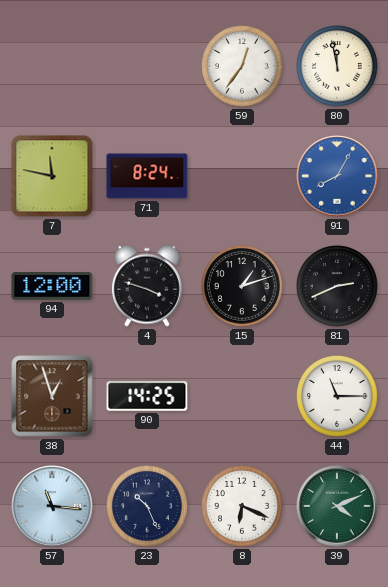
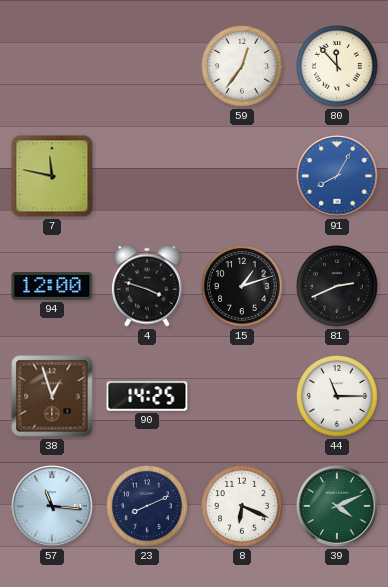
80: 11:58 -> 11:53 (338, 67)
71: 8:24 -> none (147, 176)
23: 10:26 -> 8:11 (148, 507)
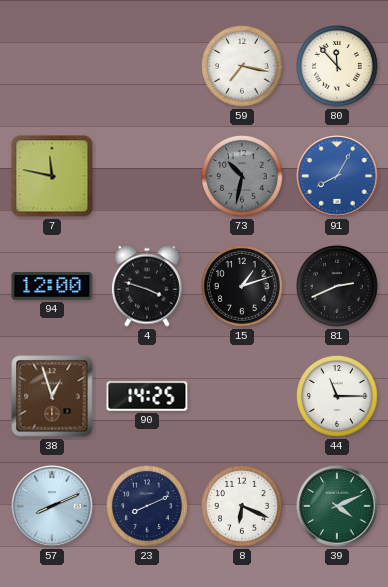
59: 12:36 -> 7:17 (243, 67)
73: none -> 10:32 (243, 177)
57: 11:16 -> 8:11 (52, 506)
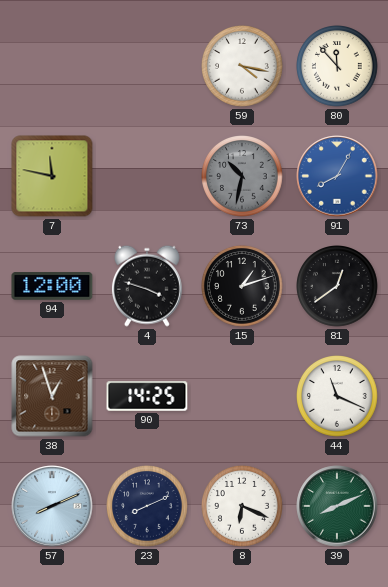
59: 7:17 -> 4:17 (243, 67)
81: 2:41 -> 12:39 (338, 287)
44: 11:15 -> 11:19 (338, 397)
39: 4:11 -> 8:11 (337, 506)
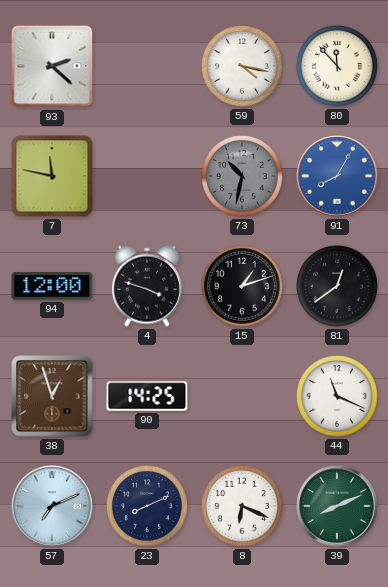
93: none -> 2:22 (52, 66)
57: 8:11 -> 7:11 (52, 506)
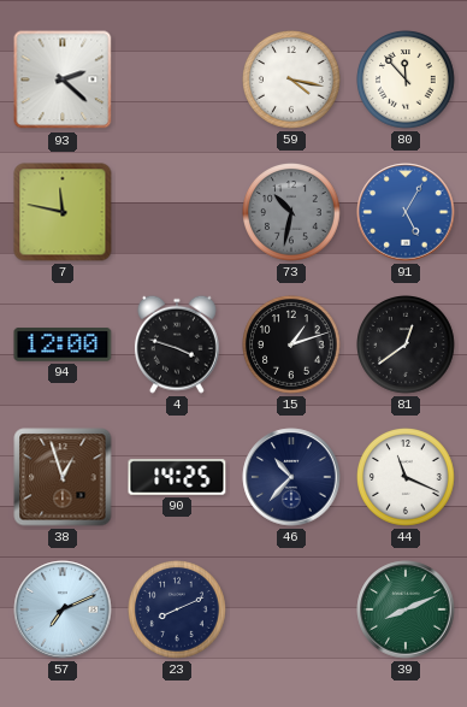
91: 8:05 -> 5:05 (406, 212)
46: none -> 10:37 (291, 477)
8: 6:19 -> none (243, 507)
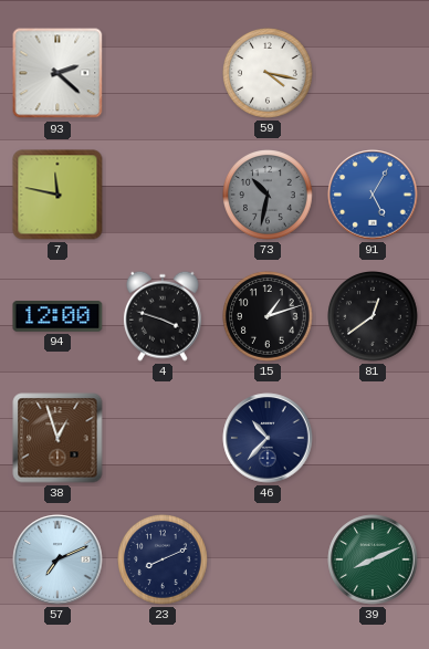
80: 11:53 -> none (407, 81)
90: 14:25 -> none (177, 477)
44: 11:19 -> none (407, 478)
